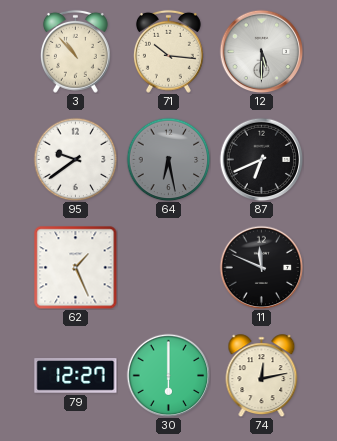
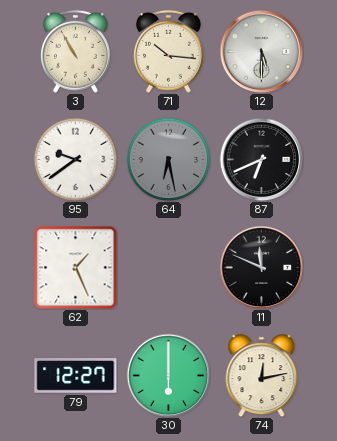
3: 10:53 -> 10:55 (75, 51)
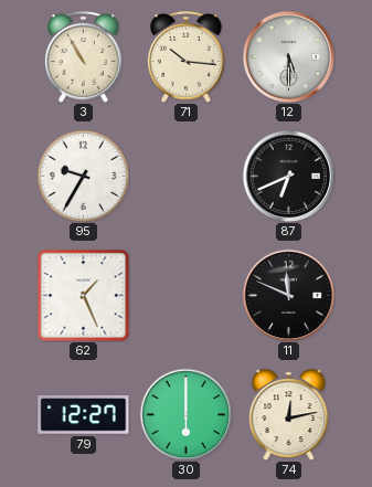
95: 9:39 -> 9:35 (83, 176)
64: 6:28 -> none (168, 159)
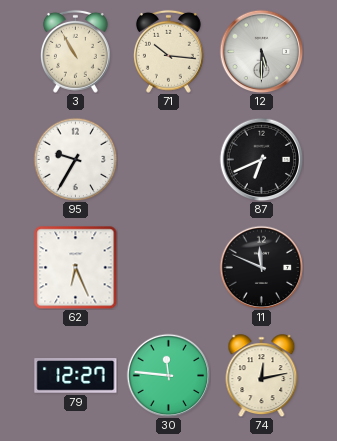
62: 1:26 -> 6:26 (75, 267)
30: 6:00 -> 11:46 (168, 375)
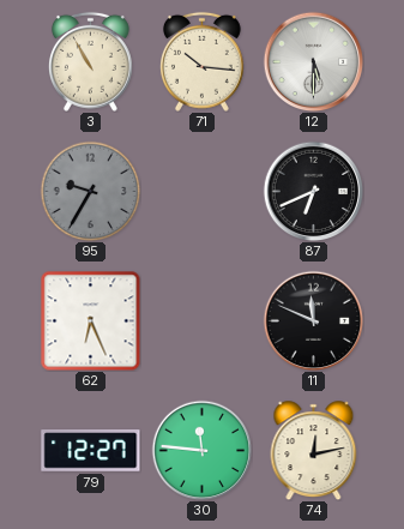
95 dial: white -> grey (90, 191)
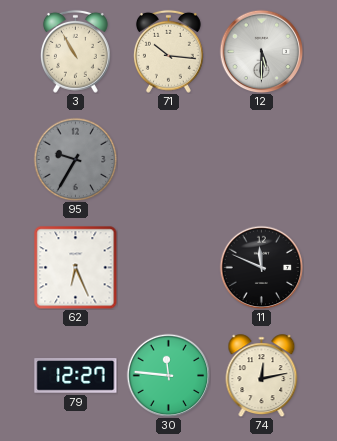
87: 6:41 -> none (313, 191)
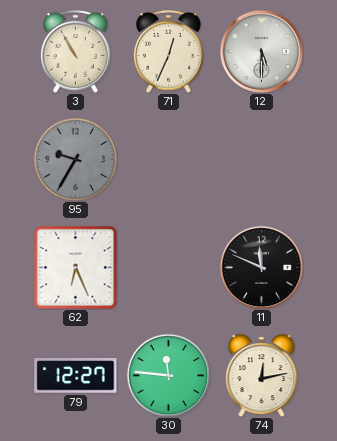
71: 10:16 -> 12:34 (168, 51)
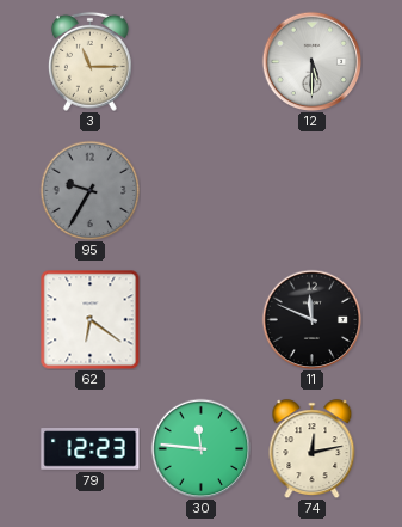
3: 10:55 -> 11:15 (89, 61)
71: 12:34 -> none (168, 51)
62: 6:26 -> 6:21 (89, 319)
79: 12:27 -> 12:23 (91, 449)
